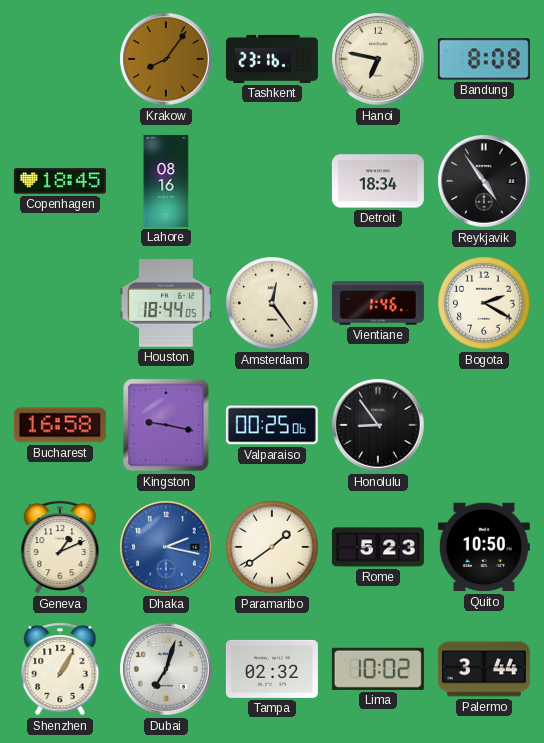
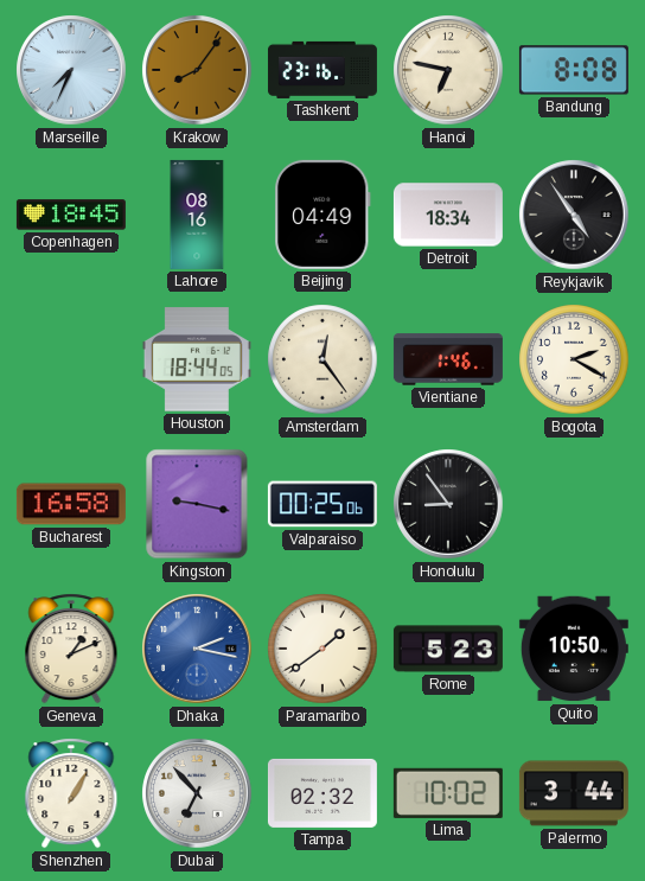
Marseille: none -> 7:34 (71, 70)
Beijing: none -> 04:49 (322, 215)
Dubai: 7:03 -> 6:53 (197, 793)
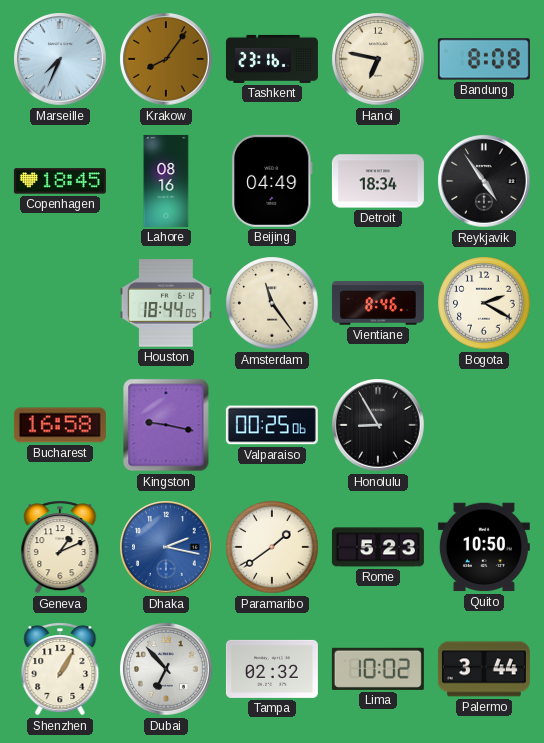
Amsterdam: 12:24 -> 11:24 (272, 303)
Vientiane: 1:46 -> 8:46 (378, 303)
Honolulu: 8:54 -> 8:55 (378, 425)
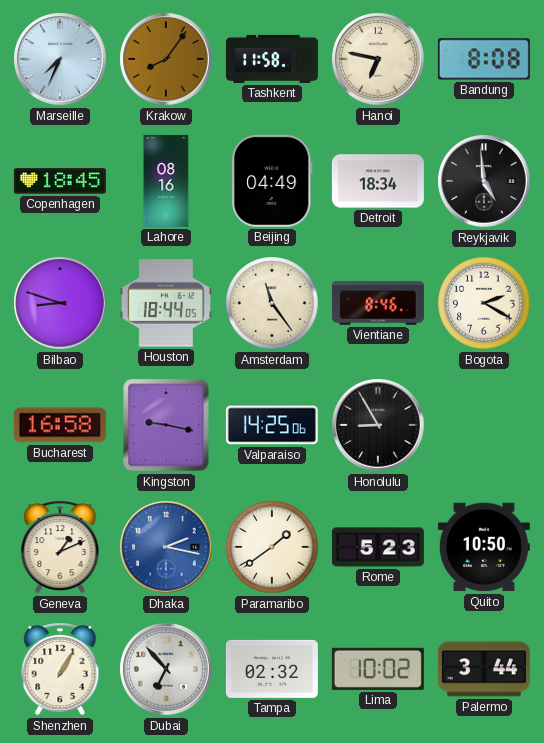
Tashkent: 23:16 -> 11:58 (272, 59)
Reykjavik: 4:54 -> 4:59 (484, 181)
Bilbao: none -> 8:48 (60, 303)
Valparaiso: 00:25 -> 14:25 (272, 425)
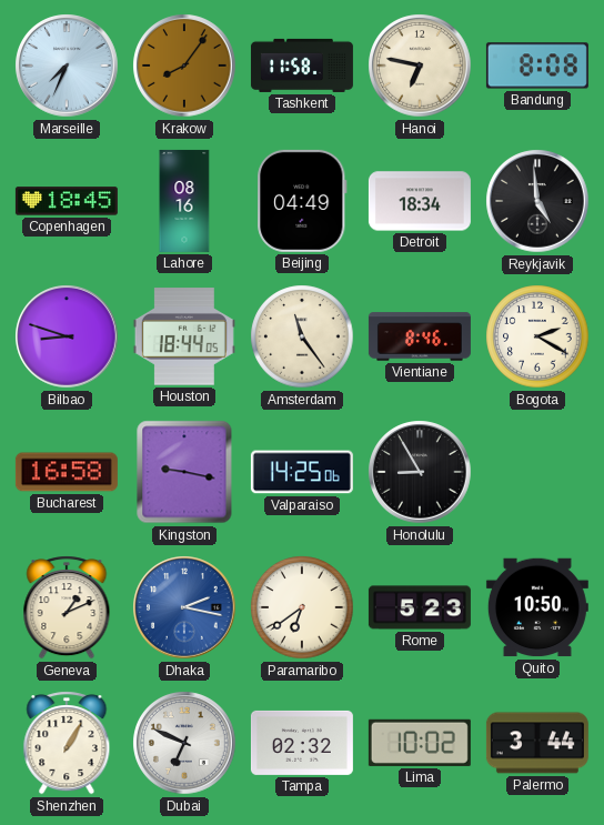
Paramaribo: 1:39 -> 6:39 (302, 607)
Dubai: 6:53 -> 6:49 (184, 743)
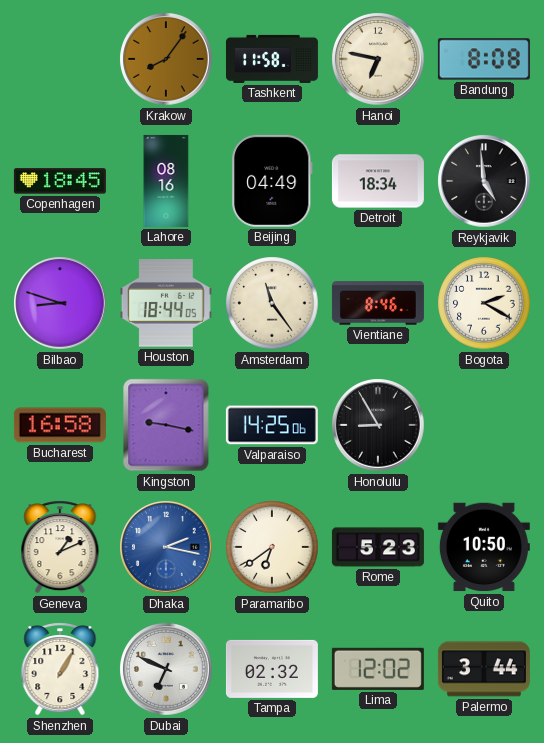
Marseille: 7:34 -> none (67, 66)
Lima: 10:02 -> 12:02 (378, 669)
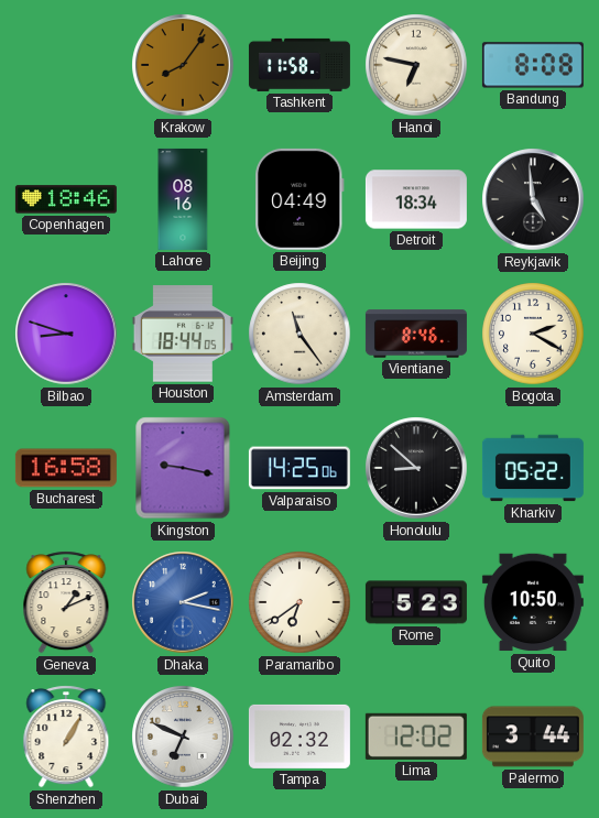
Copenhagen: 18:45 -> 18:46 (66, 199)
Honolulu: 8:55 -> 8:52 (416, 468)
Kharkiv: none -> 05:22 (533, 468)
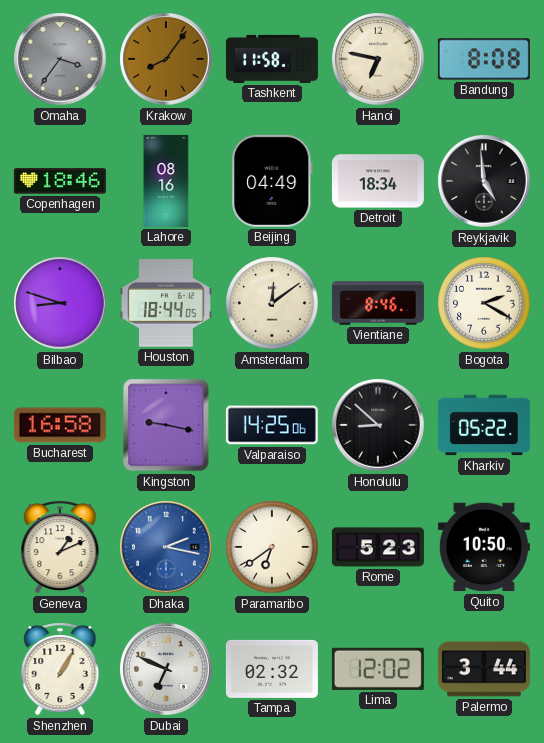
Omaha: none -> 3:36 (60, 59)
Amsterdam: 11:24 -> 12:09 (272, 303)
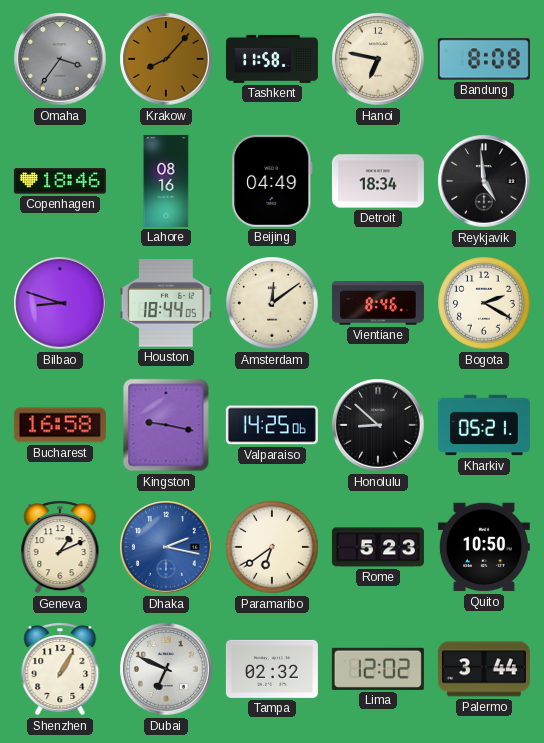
Krakow: 8:06 -> 8:07 (166, 59)
Kharkiv: 05:22 -> 05:21 (484, 425)
